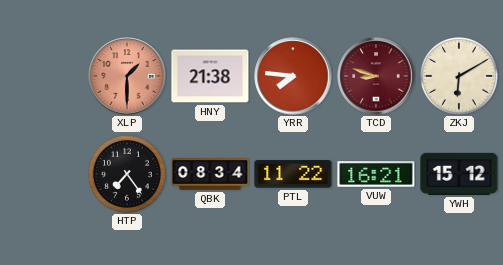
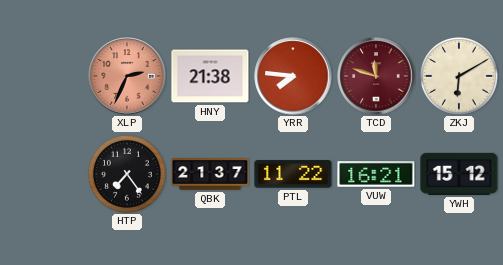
XLP: 1:30 -> 2:34 (127, 76)
TCD: 8:48 -> 11:48 (376, 76)
QBK: 08:34 -> 21:37 (210, 174)
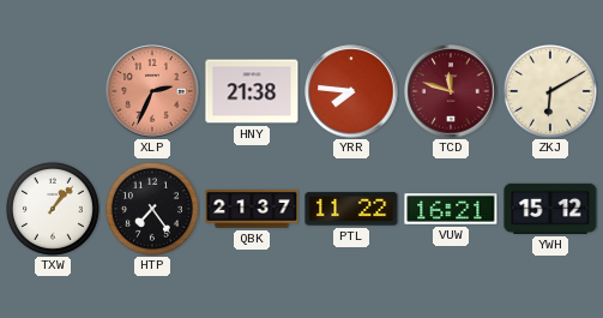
TXW: none -> 1:07 (53, 209)
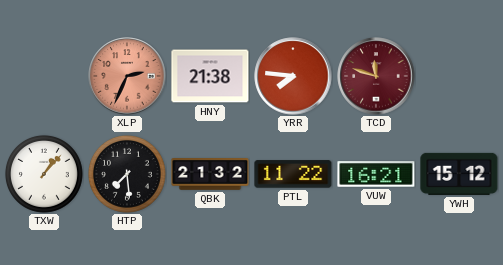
ZKJ: 6:10 -> none (550, 91)
HTP: 7:24 -> 7:29 (127, 174)
QBK: 21:37 -> 21:32 (210, 174)
